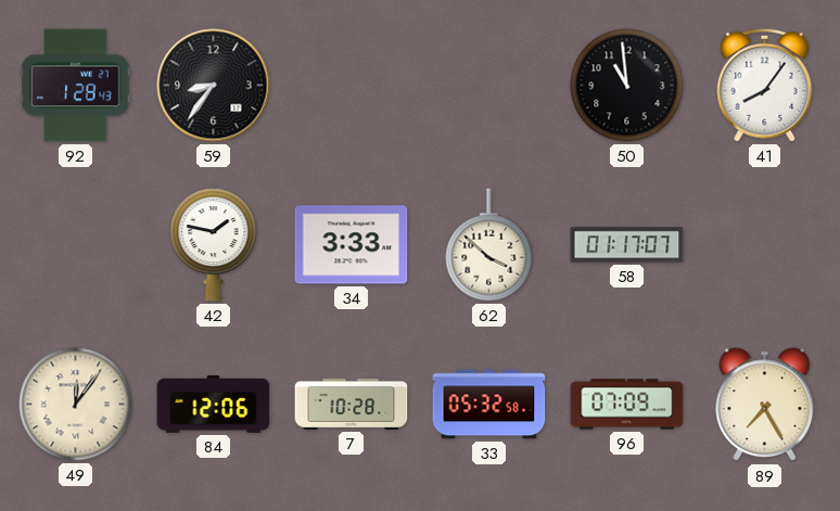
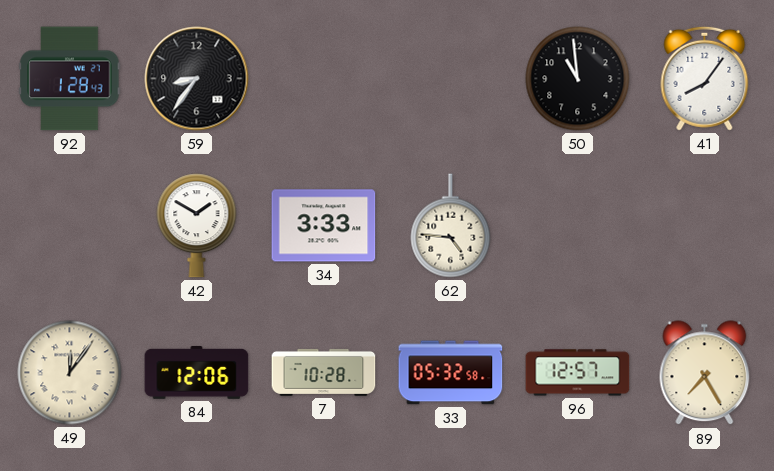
42: 1:47 -> 1:50 (197, 226)
62: 3:52 -> 4:46 (451, 226)
58: 01:17 -> none (627, 245)
96: 07:09 -> 12:57 (578, 373)
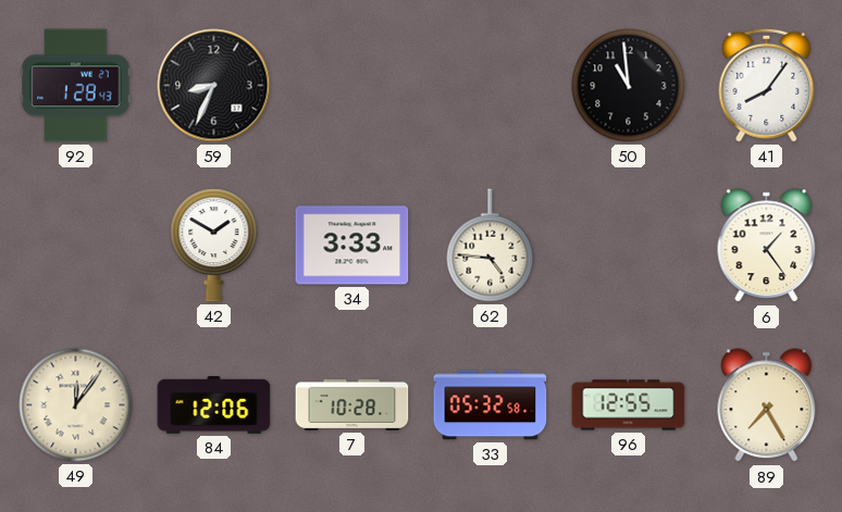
59: 8:36 -> 8:34 (214, 86)
6: none -> 1:24 (767, 246)
96: 12:57 -> 12:55 (629, 405)
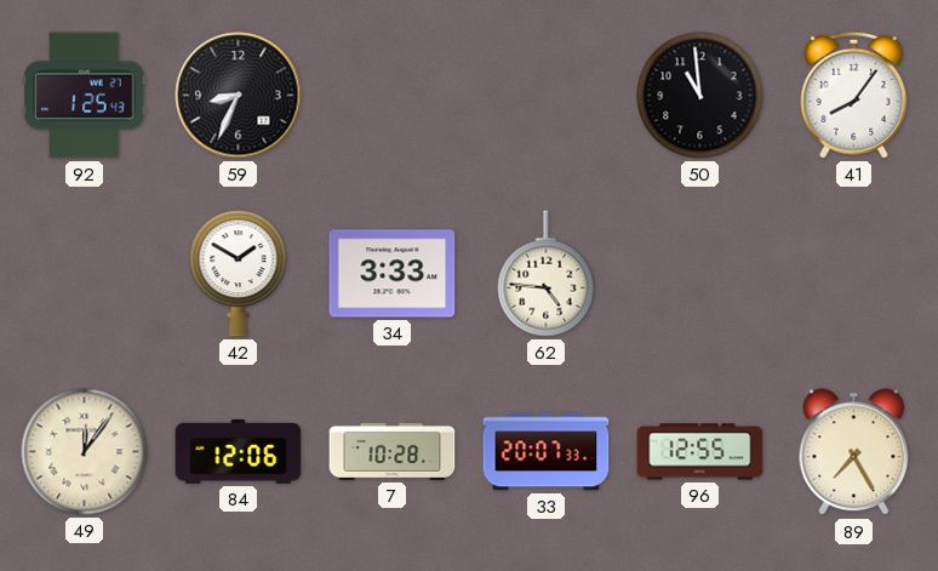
92: 1:28 -> 1:25 (85, 96)
6: 1:24 -> none (767, 246)
33: 05:32 -> 20:07 (547, 452)
